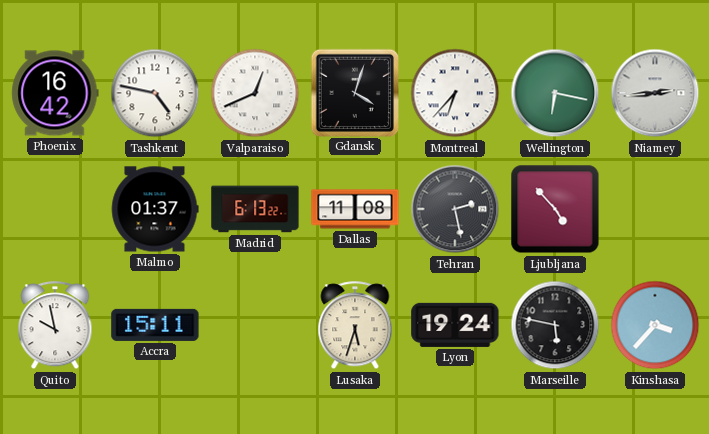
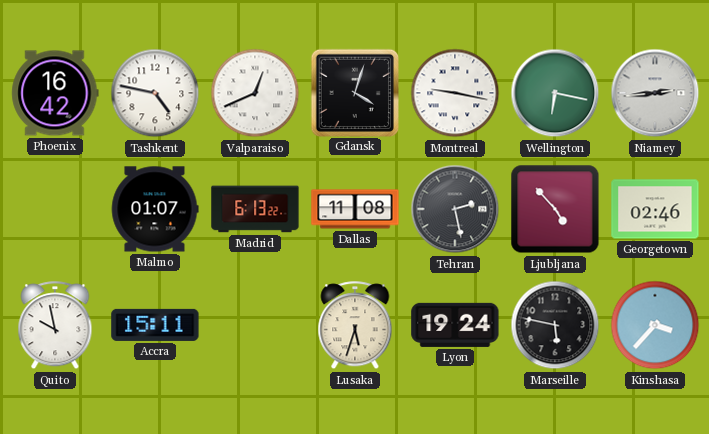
Montreal: 6:37 -> 9:17 (455, 93)
Malmo: 01:37 -> 01:07 (155, 209)
Georgetown: none -> 02:46 (655, 209)
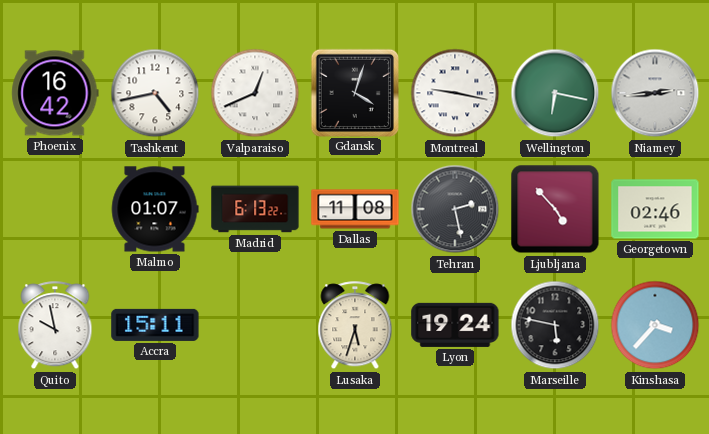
Tashkent: 4:47 -> 4:43 (155, 93)
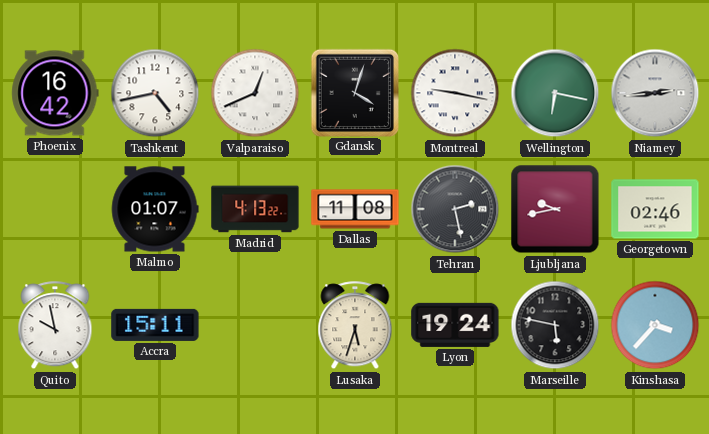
Madrid: 6:13 -> 4:13 (255, 209)
Ljubljana: 4:53 -> 9:43 (555, 209)
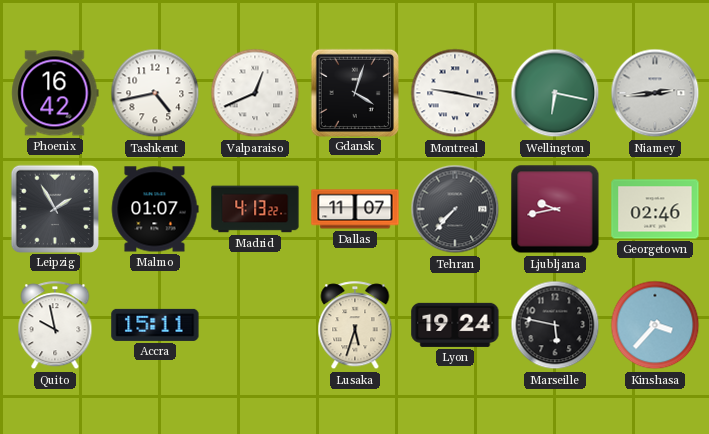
Leipzig: none -> 1:55 (54, 208)
Dallas: 11:08 -> 11:07 (355, 209)
Tehran: 2:28 -> 7:37 (455, 209)
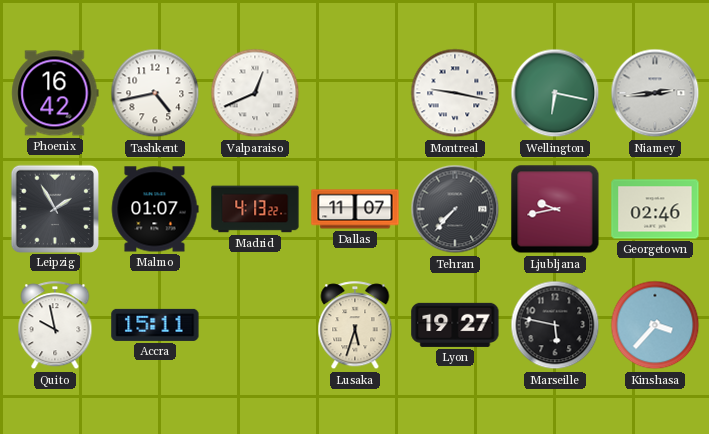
Gdansk: 4:03 -> none (354, 92)
Lyon: 19:24 -> 19:27 (455, 325)
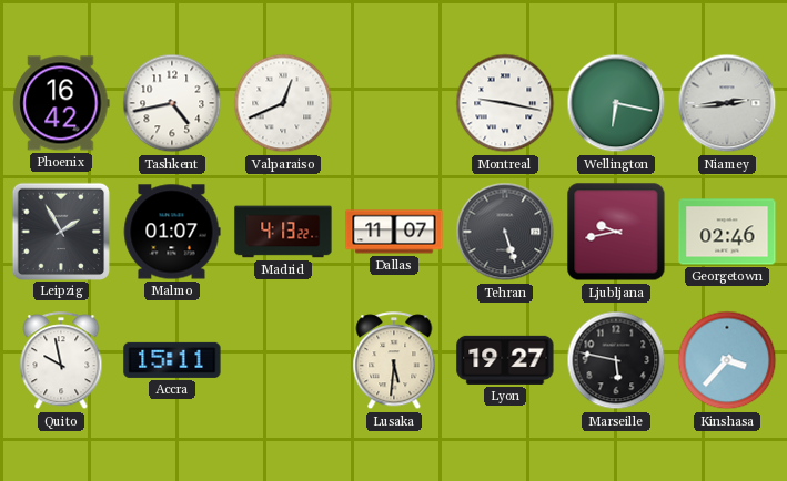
Tehran: 7:37 -> 5:27 (505, 232)
Lusaka: 5:33 -> 5:31 (394, 361)
